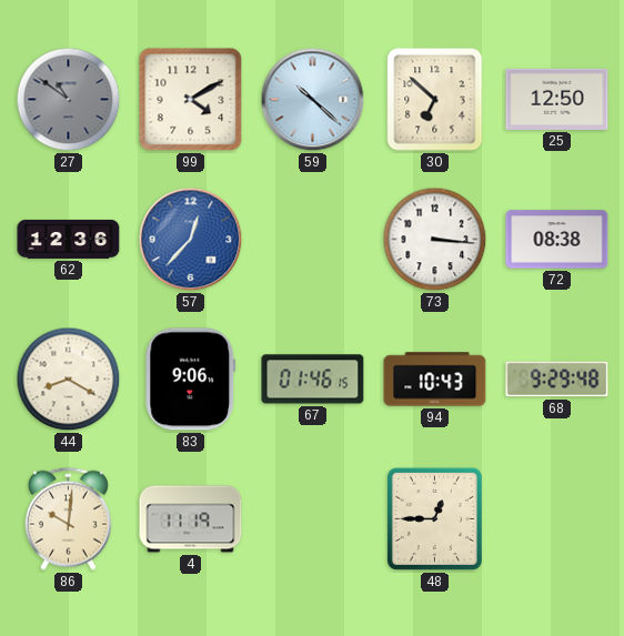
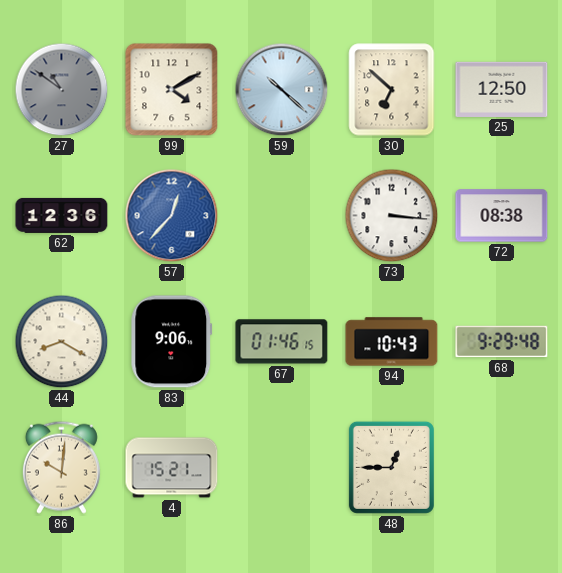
4: 11:19 -> 15:21 (172, 468)
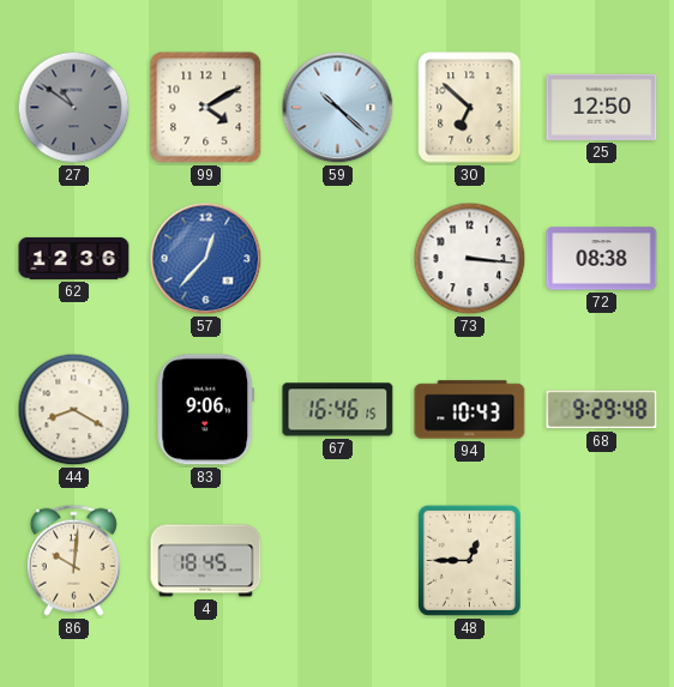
67: 01:46 -> 16:46 (338, 410)
4: 15:21 -> 18:45 (206, 561)
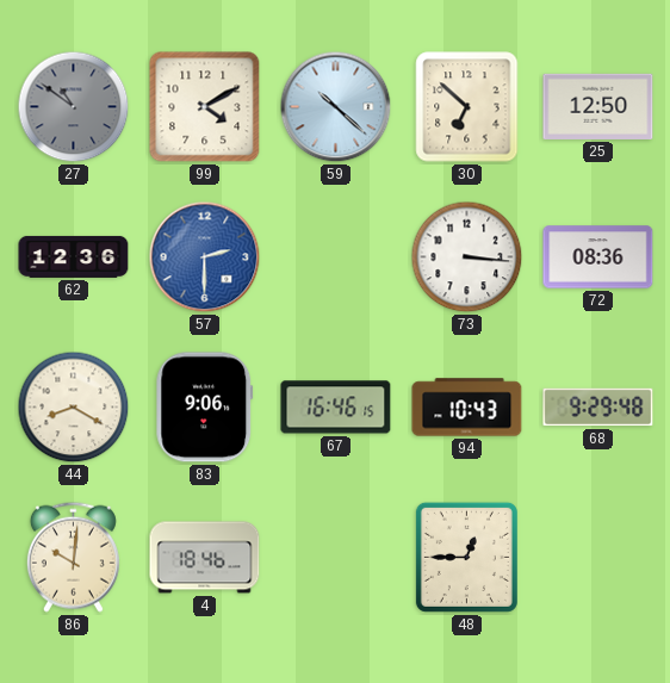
57: 12:37 -> 2:30 (205, 257)
72: 08:38 -> 08:36 (598, 257)
4: 18:45 -> 18:46 (205, 558)
